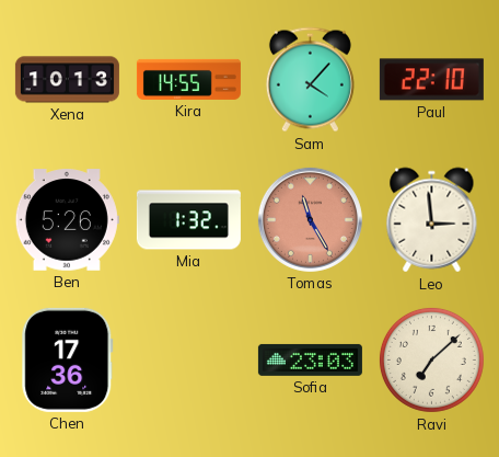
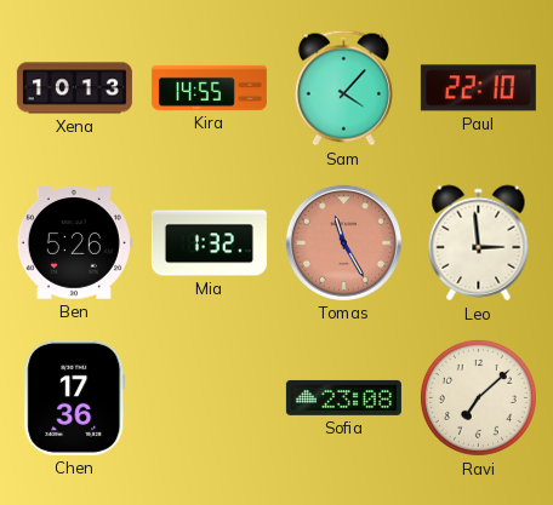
Sofia: 23:03 -> 23:08 (343, 397)
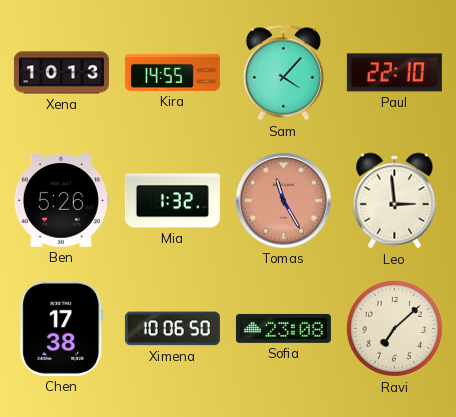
Chen: 17:36 -> 17:38 (62, 328)
Ximena: none -> 10:06 (172, 329)
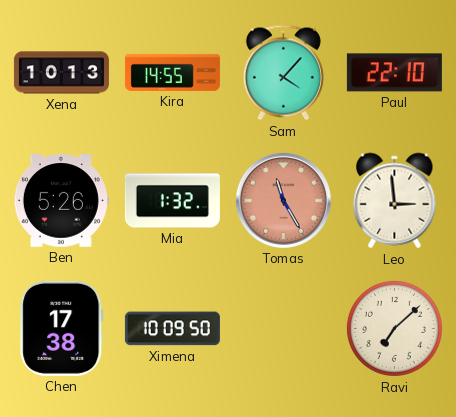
Ximena: 10:06 -> 10:09 (172, 329)
Sofia: 23:08 -> none (283, 328)
